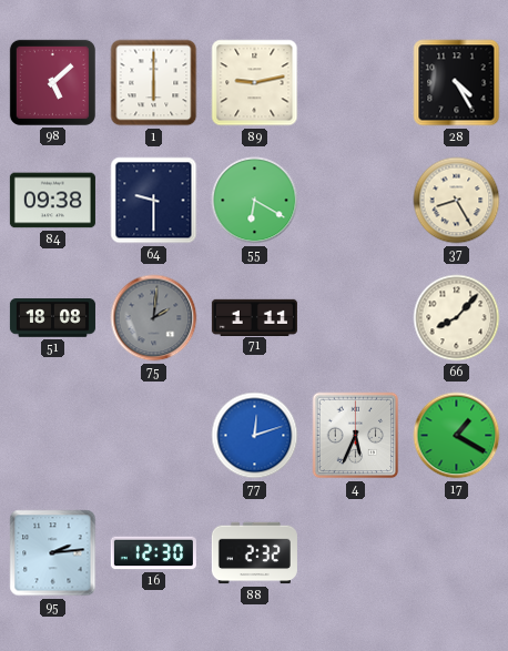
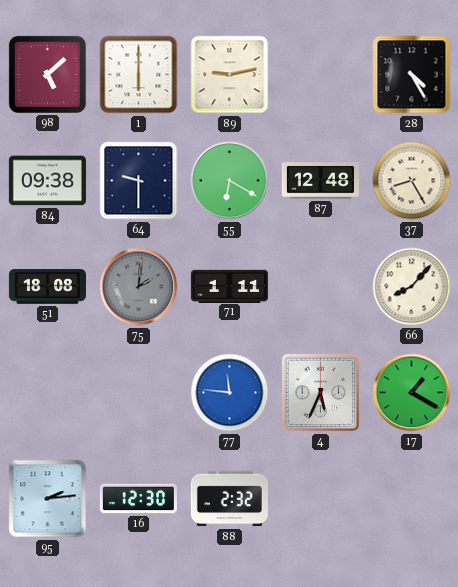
87: none -> 12:48 (320, 181)
77: 12:12 -> 11:46 (230, 393)
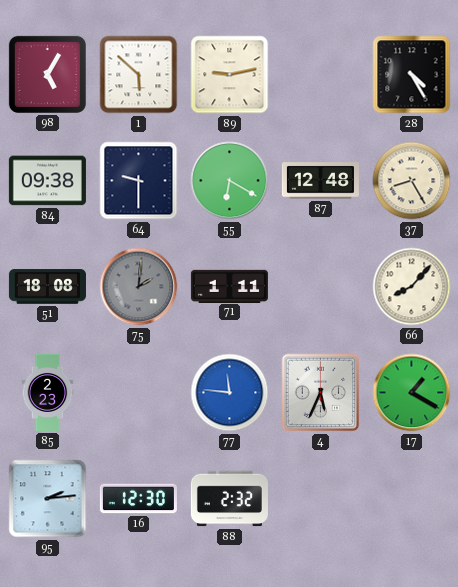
98: 5:08 -> 5:05 (47, 74)
1: 6:00 -> 5:52 (139, 75)
85: none -> 2:23 (48, 392)
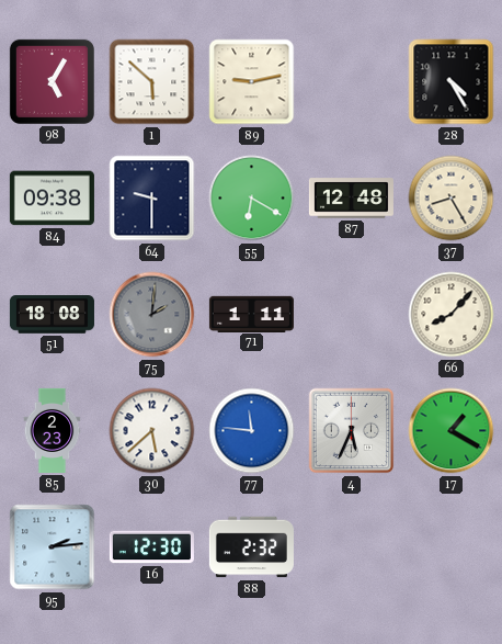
30: none -> 5:38 (152, 431)
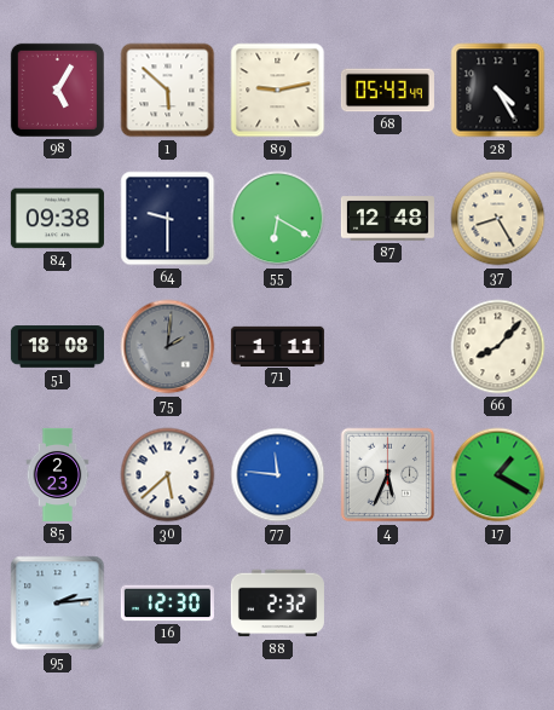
68: none -> 05:43 (387, 91)
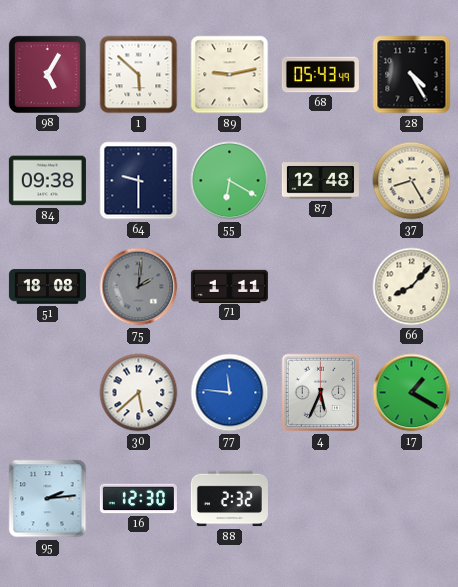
85: 2:23 -> none (58, 474)
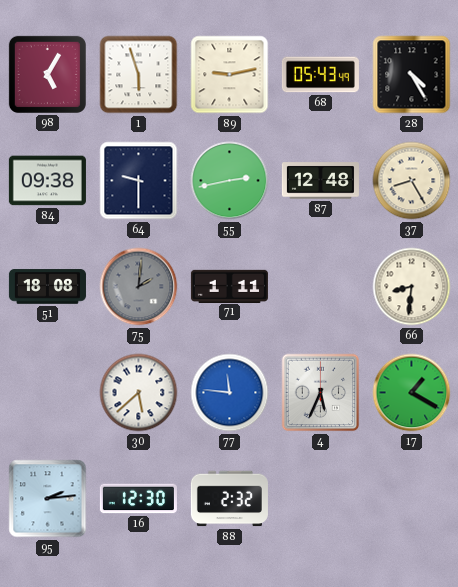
1: 5:52 -> 5:57 (139, 75)
55: 6:20 -> 2:43 (230, 181)
66: 8:07 -> 8:31 (412, 287)
